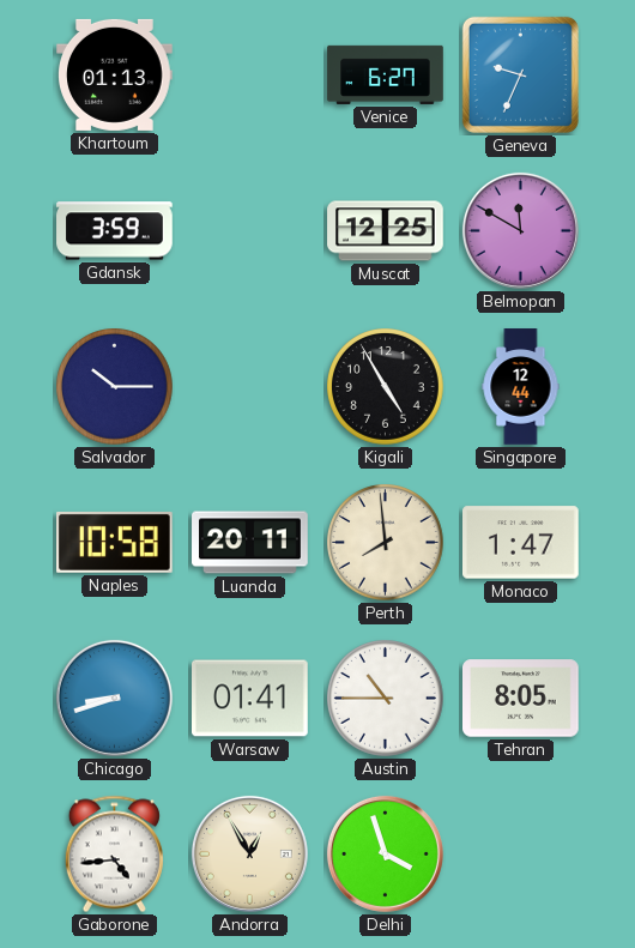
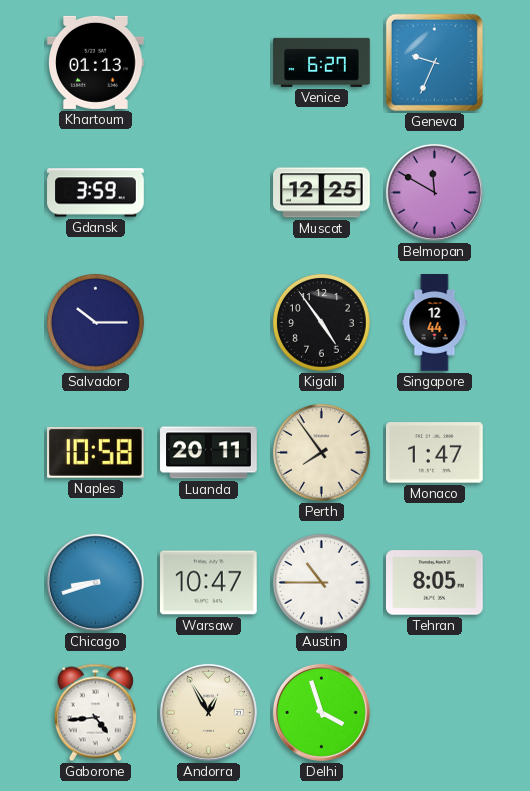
Kigali: 4:55 -> 4:54 (322, 323)
Perth: 7:59 -> 7:54 (322, 453)
Warsaw: 01:41 -> 10:47 (209, 583)
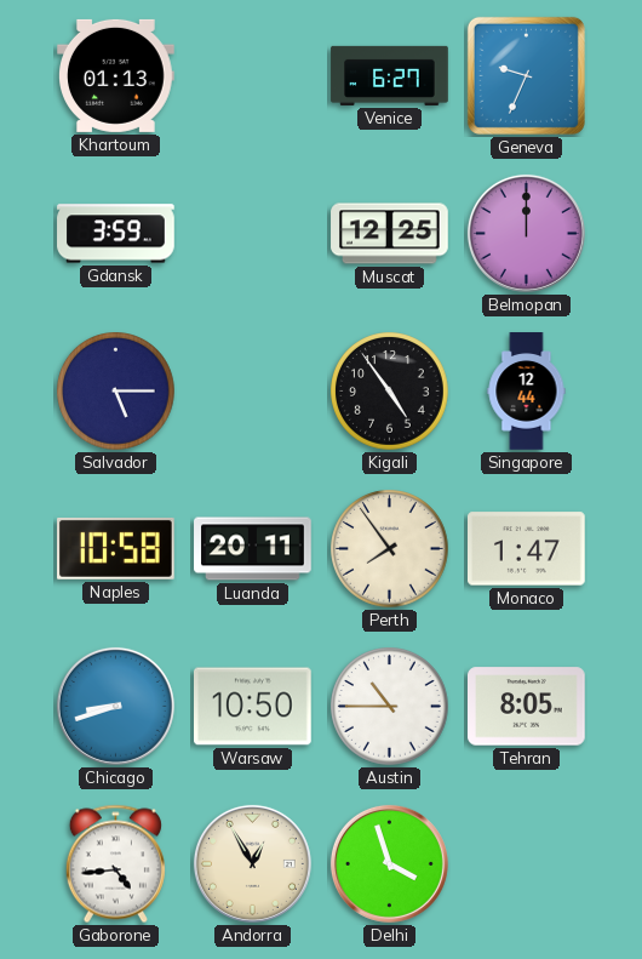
Belmopan: 11:50 -> 12:00 (526, 233)
Salvador: 10:15 -> 5:15 (116, 392)
Warsaw: 10:47 -> 10:50 (253, 707)
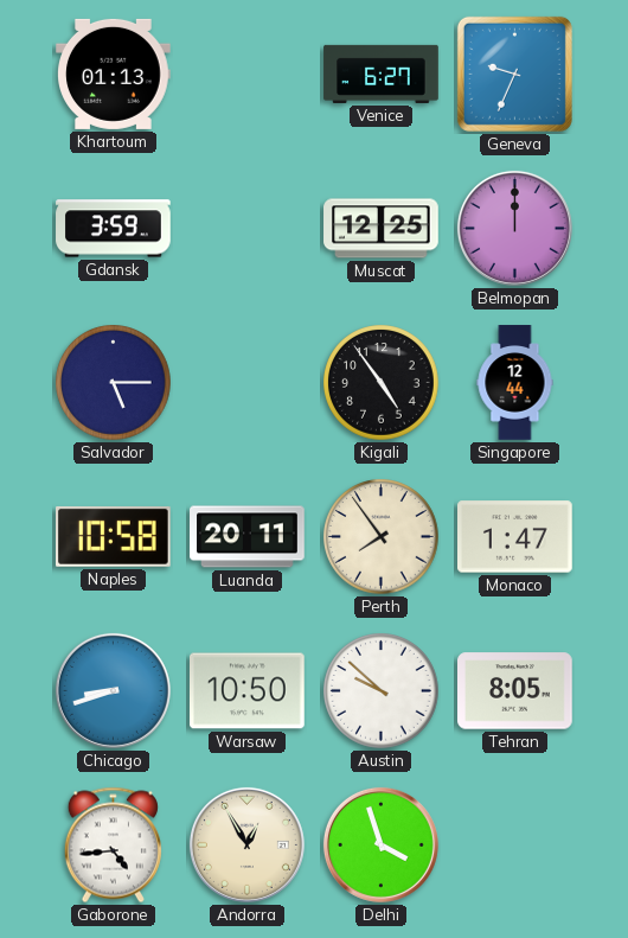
Austin: 10:45 -> 9:52 (382, 691)
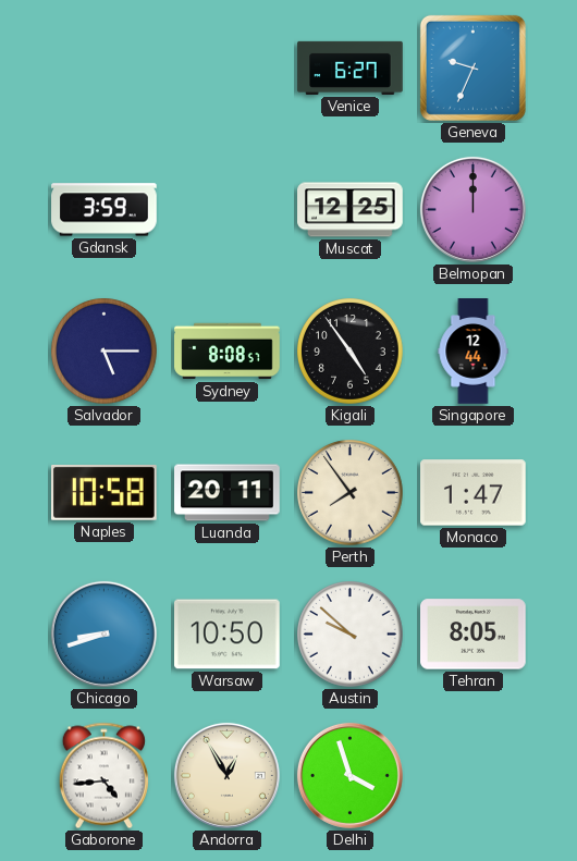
Khartoum: 01:13 -> none (114, 74)
Sydney: none -> 8:08 (228, 352)
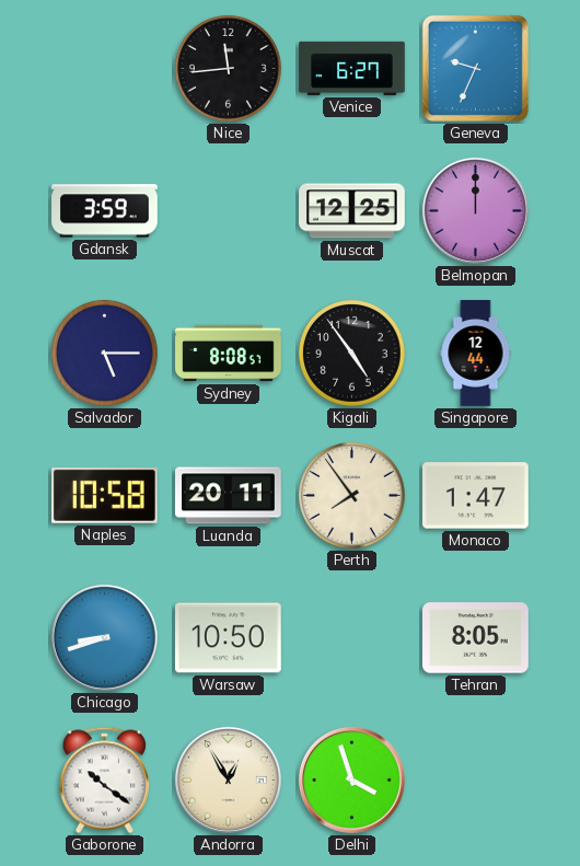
Nice: none -> 11:44 (229, 69)
Austin: 9:52 -> none (351, 635)
Gaborone: 4:44 -> 10:21 (104, 781)
